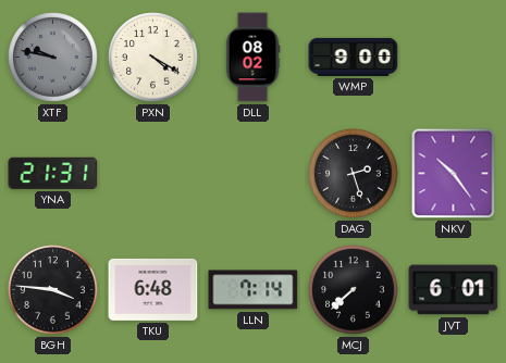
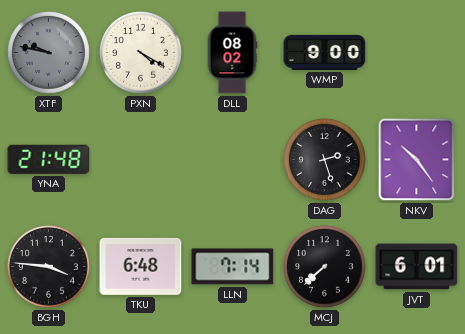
YNA: 21:31 -> 21:48 (49, 159)
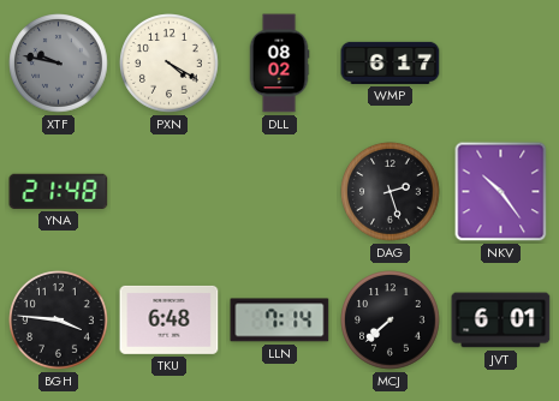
WMP: 9:00 -> 6:17 (391, 62)
